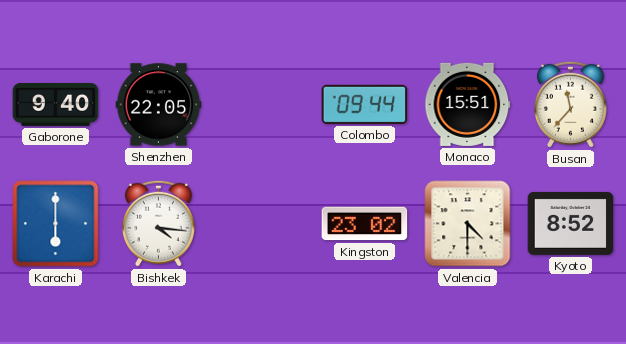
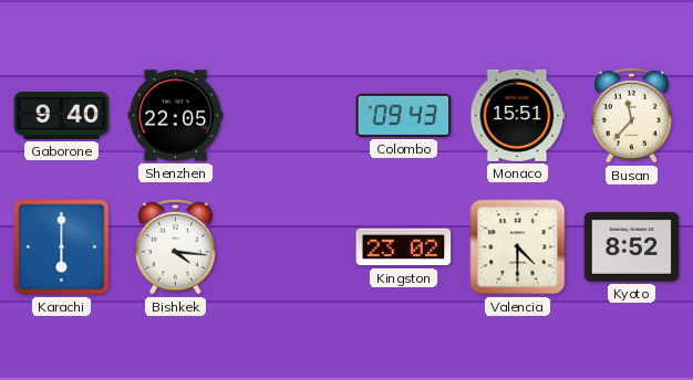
Colombo: 09:44 -> 09:43 (404, 115)
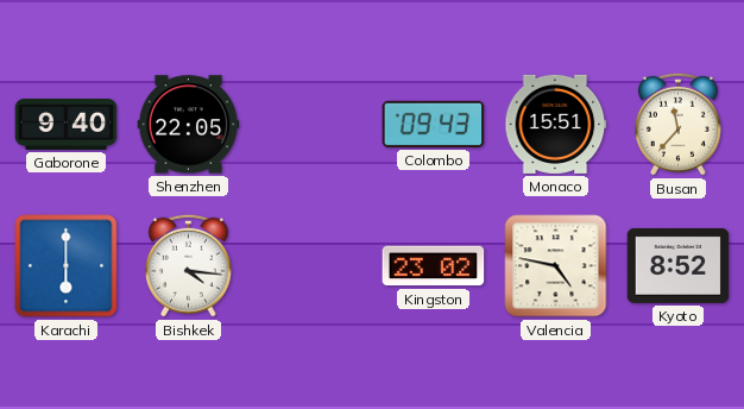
Valencia: 4:30 -> 4:47 (556, 266)
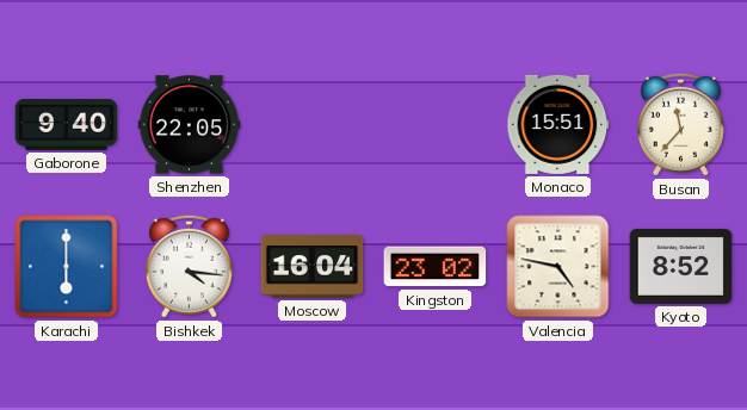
Colombo: 09:43 -> none (434, 124)
Moscow: none -> 16:04 (313, 267)
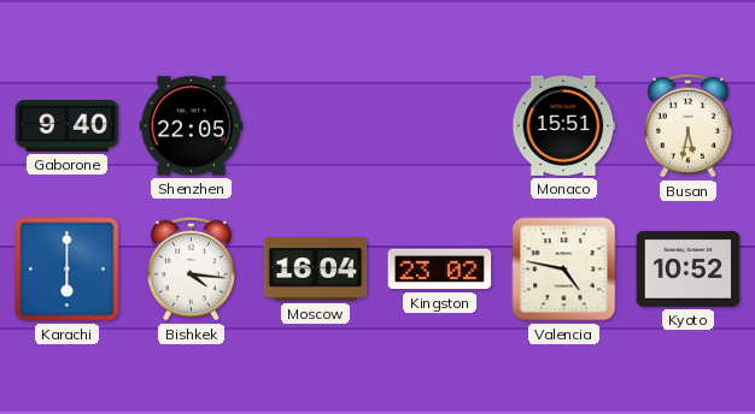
Busan: 11:37 -> 5:32 (687, 125)
Kyoto: 8:52 -> 10:52 (689, 268)
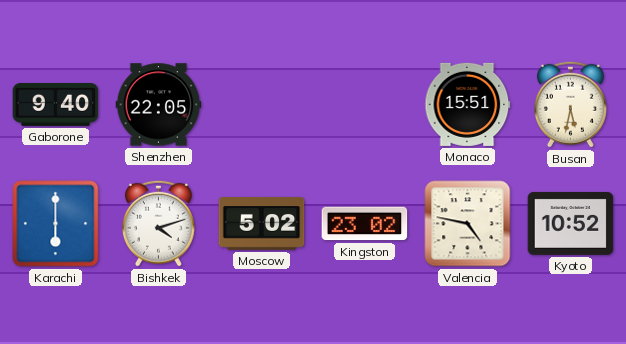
Bishkek: 4:16 -> 4:12 (158, 223)
Moscow: 16:04 -> 5:02 (262, 224)
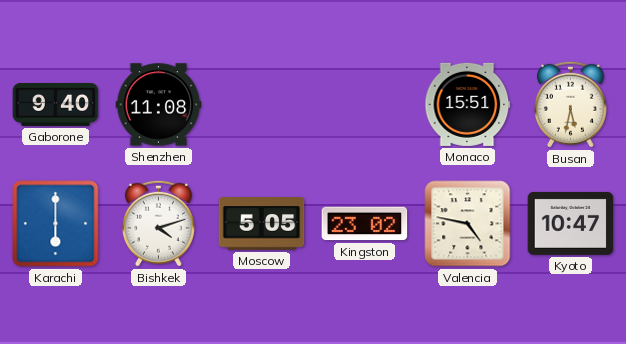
Shenzhen: 22:05 -> 11:08 (159, 105)
Moscow: 5:02 -> 5:05 (262, 224)
Kyoto: 10:52 -> 10:47 (571, 223)
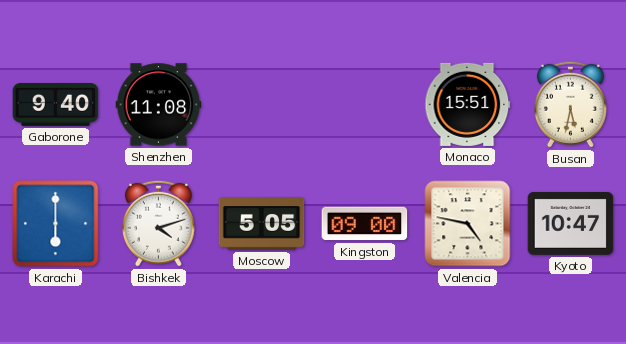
Kingston: 23:02 -> 09:00 (365, 224)
